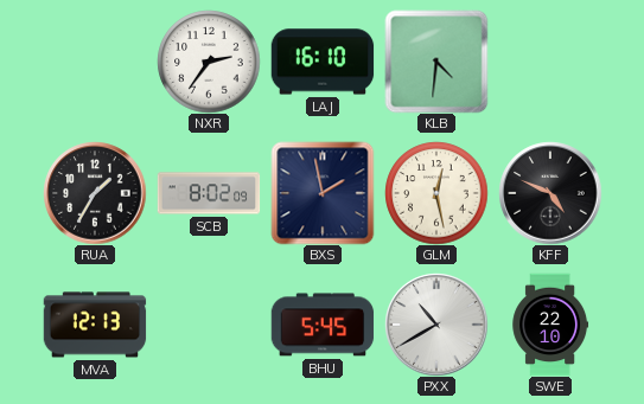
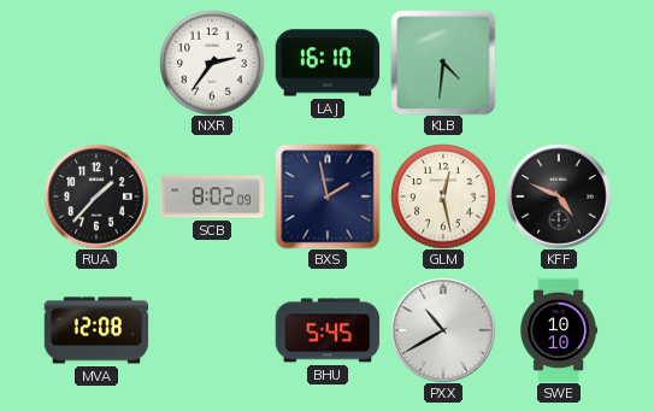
RUA: 1:35 -> 1:37 (96, 196)
MVA: 12:13 -> 12:08 (96, 330)
SWE: 22:10 -> 10:10 (559, 330)
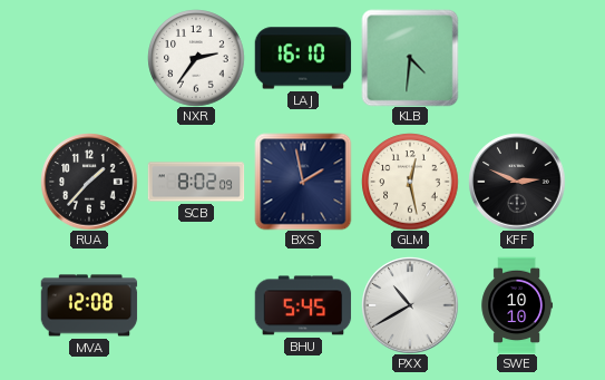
KFF: 4:49 -> 2:49 (517, 182)
